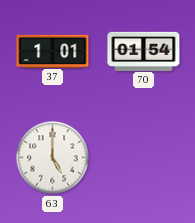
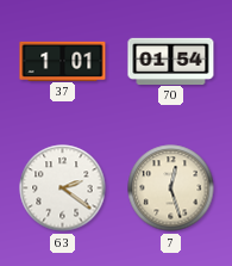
63: 5:00 -> 2:21 (63, 188)
7: none -> 12:27 (171, 188)
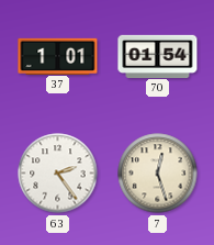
63: 2:21 -> 2:24 (58, 174)
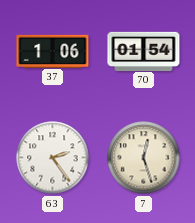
37: 1:01 -> 1:06 (53, 51)
